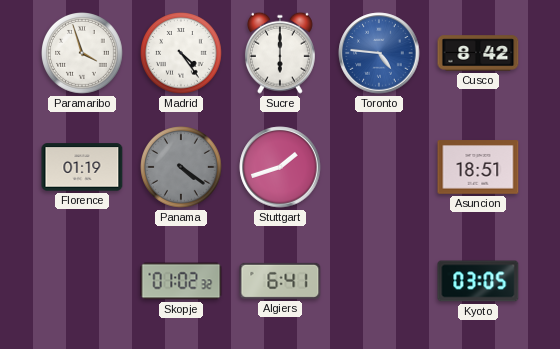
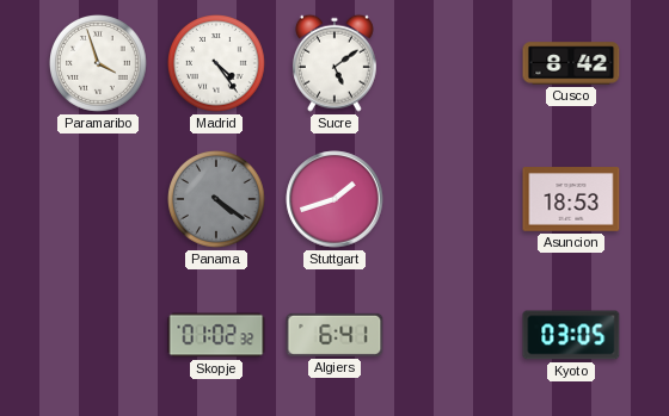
Sucre: 6:00 -> 5:09 (334, 63)
Toronto: 4:46 -> none (379, 53)
Florence: 01:19 -> none (82, 167)
Asuncion: 18:51 -> 18:53 (571, 199)
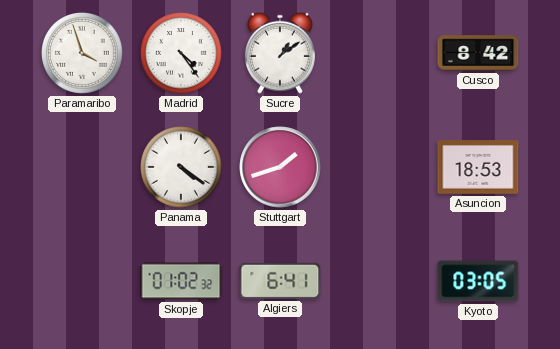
Sucre: 5:09 -> 1:09 (280, 53)
Panama dial: grey -> white (182, 168)
